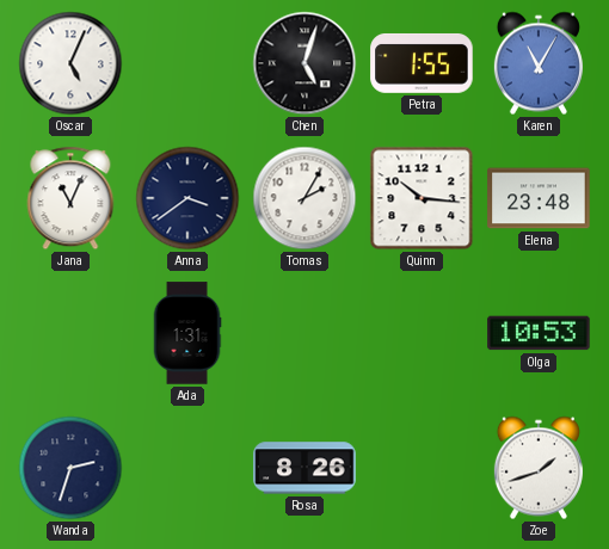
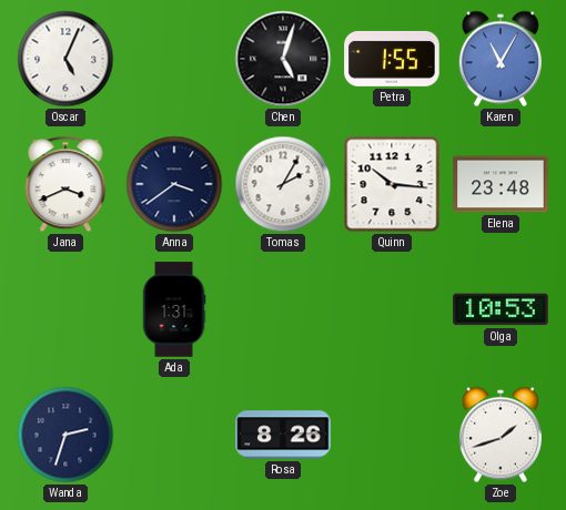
Jana: 11:04 -> 3:41 (65, 184)
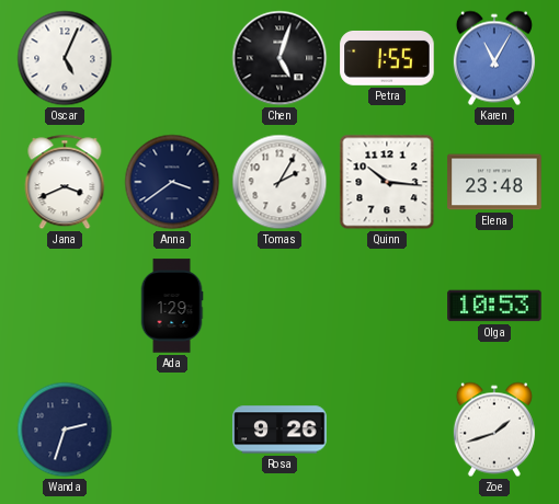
Ada: 1:31 -> 1:29 (172, 306)
Rosa: 8:26 -> 9:26 (279, 429)
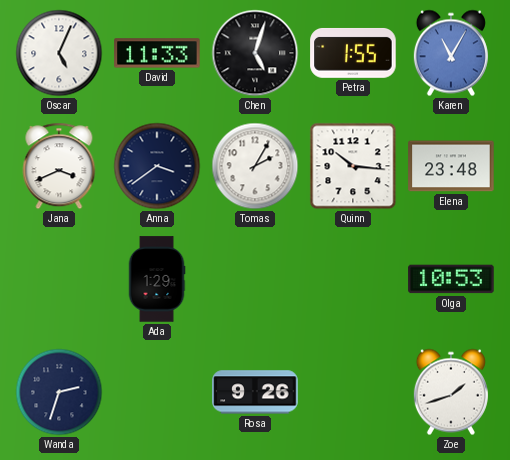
David: none -> 11:33 (157, 53)
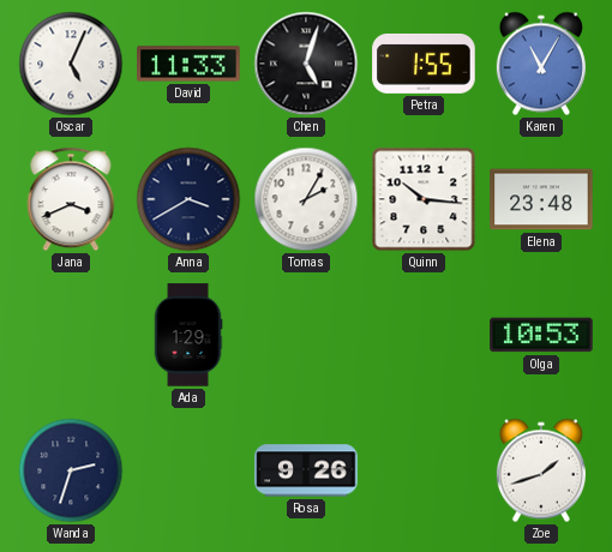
Anna: 3:39 -> 3:40 (188, 199)
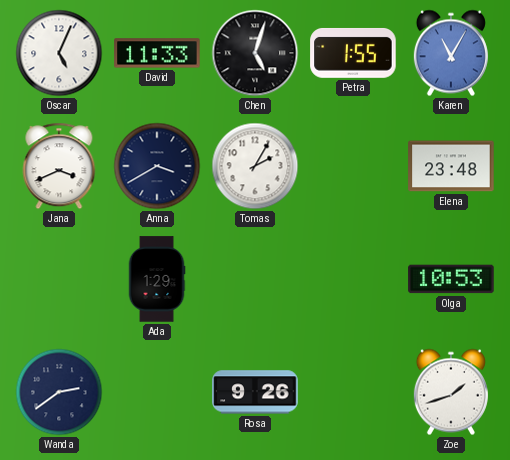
Quinn: 10:16 -> none (424, 199)
Wanda: 2:33 -> 2:39 (59, 392)
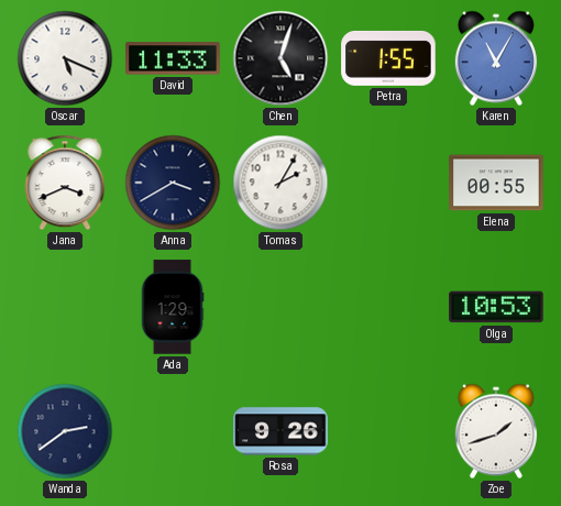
Oscar: 5:04 -> 5:19 (65, 58)
Elena: 23:48 -> 00:55 (496, 183)
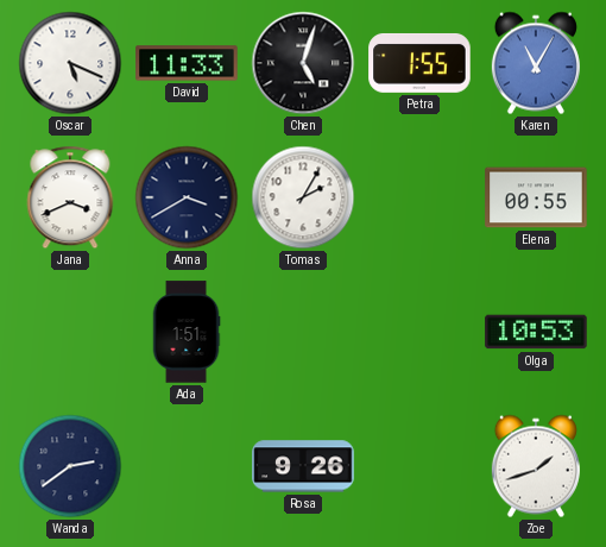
Ada: 1:29 -> 1:51 (187, 332)
